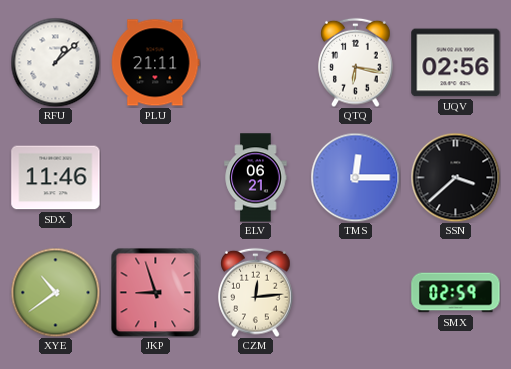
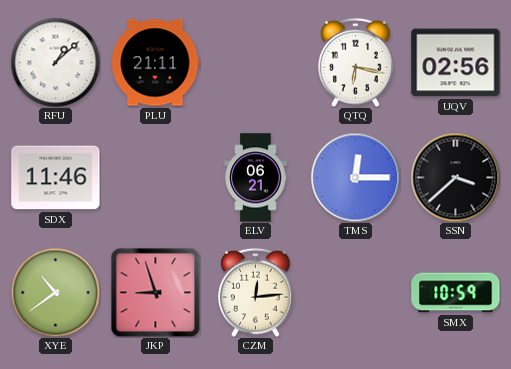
SMX: 02:59 -> 10:59 (456, 293)
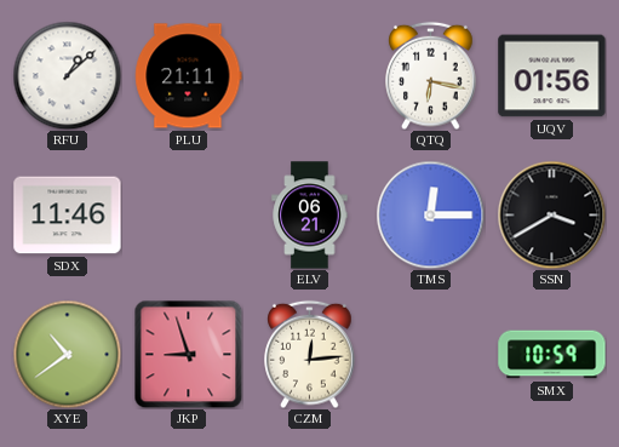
UQV: 02:56 -> 01:56 (552, 76)
SSN: 3:38 -> 3:40 (551, 214)
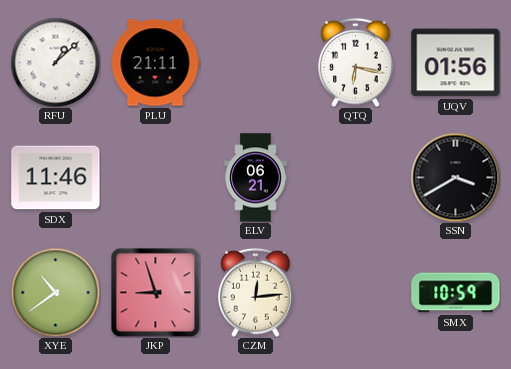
TMS: 12:15 -> none (430, 214)
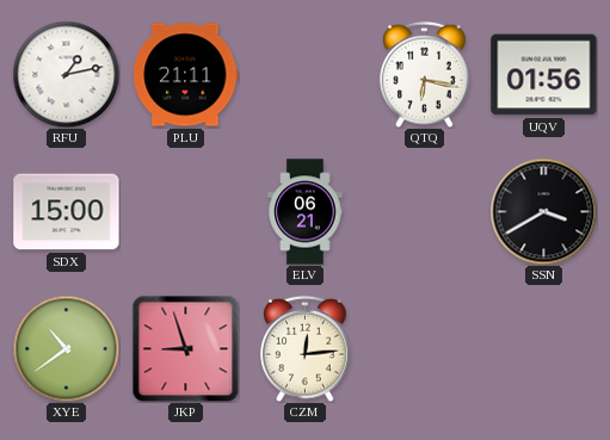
RFU: 1:08 -> 1:13 (66, 74)
SDX: 11:46 -> 15:00 (67, 212)
SMX: 10:59 -> none (456, 293)
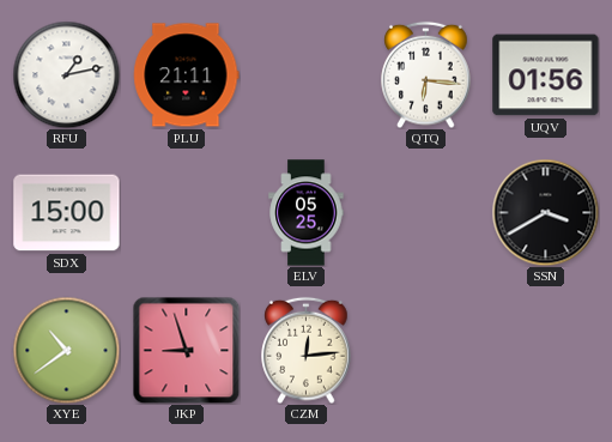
QTQ: 6:17 -> 6:16 (426, 74)
ELV: 06:21 -> 05:25 (307, 213)
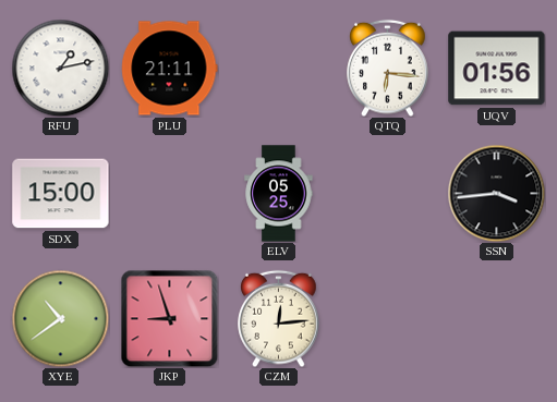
SSN: 3:40 -> 3:44 (496, 193)
